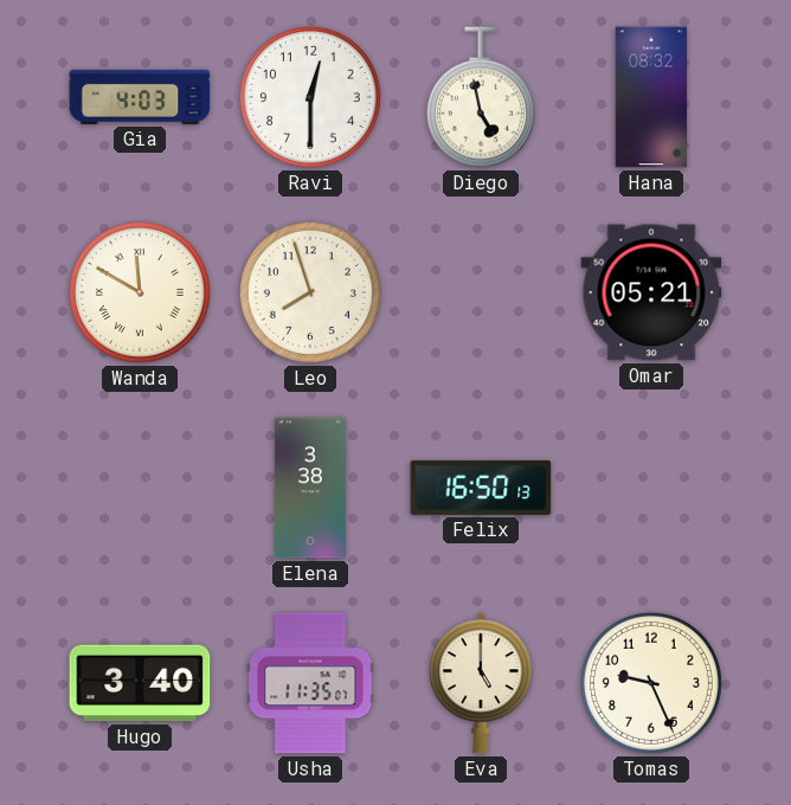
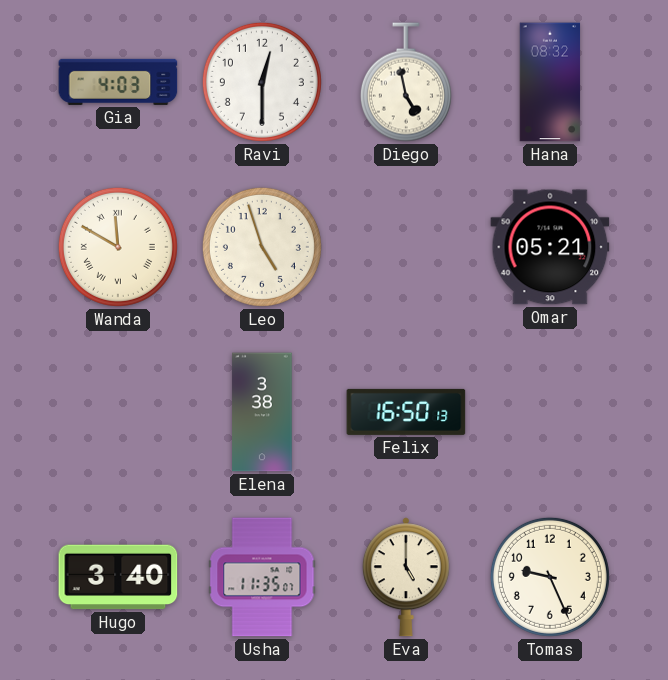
Leo: 7:57 -> 4:57 (262, 247)
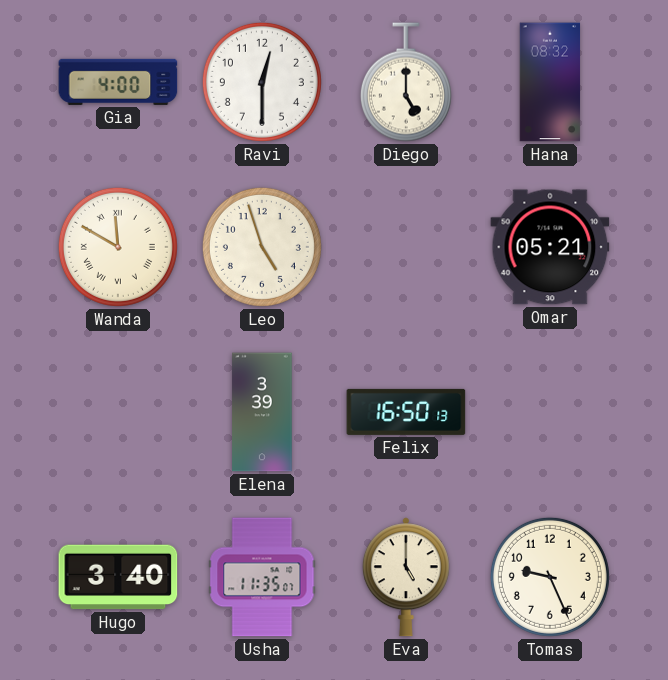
Gia: 4:03 -> 4:00 (118, 82)
Diego: 4:58 -> 5:00 (406, 82)
Elena: 3:38 -> 3:39 (262, 412)
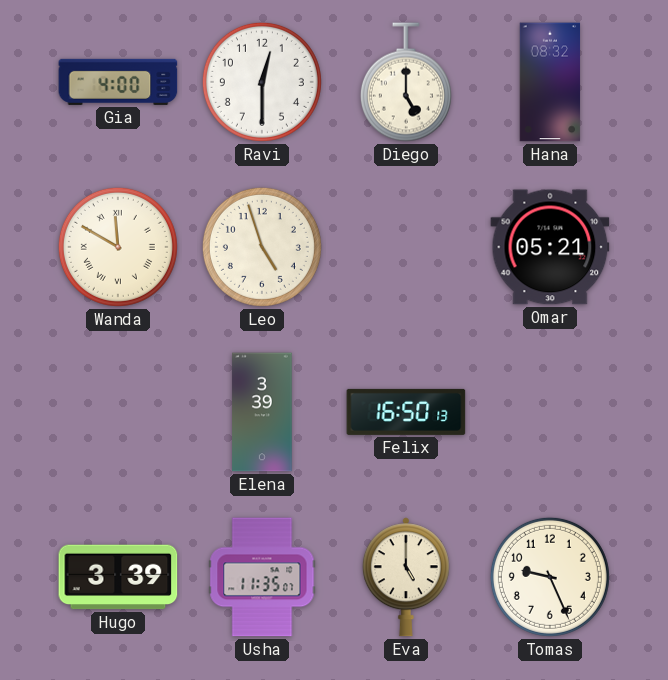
Hugo: 3:40 -> 3:39 (118, 577)
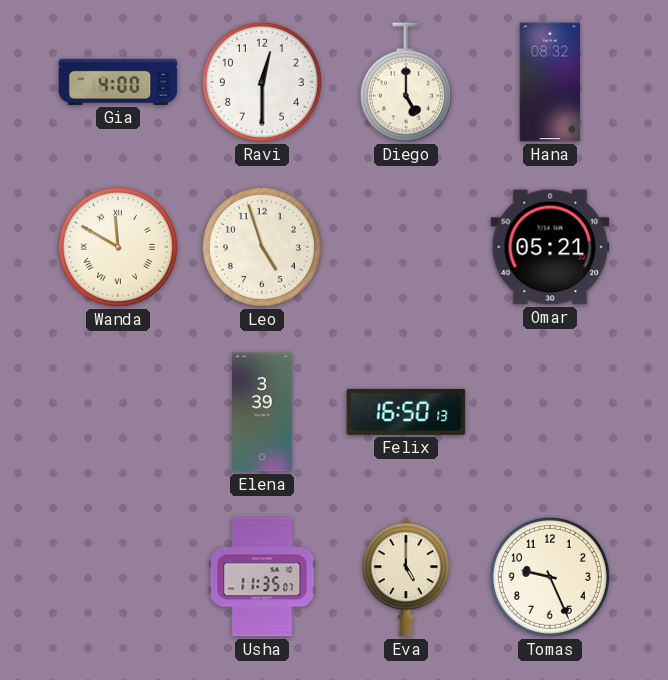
Hugo: 3:39 -> none (118, 577)
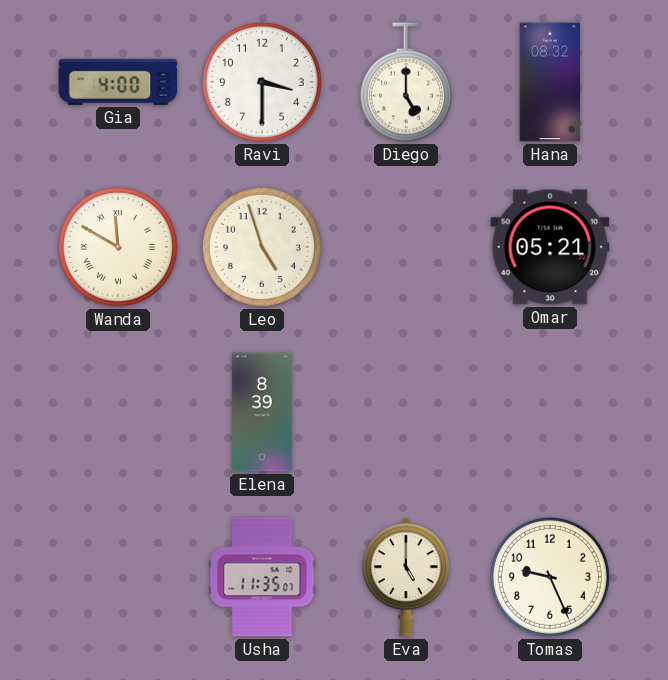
Ravi: 12:30 -> 3:30 (262, 82)
Elena: 3:39 -> 8:39 (262, 412)
Felix: 16:50 -> none (406, 412)
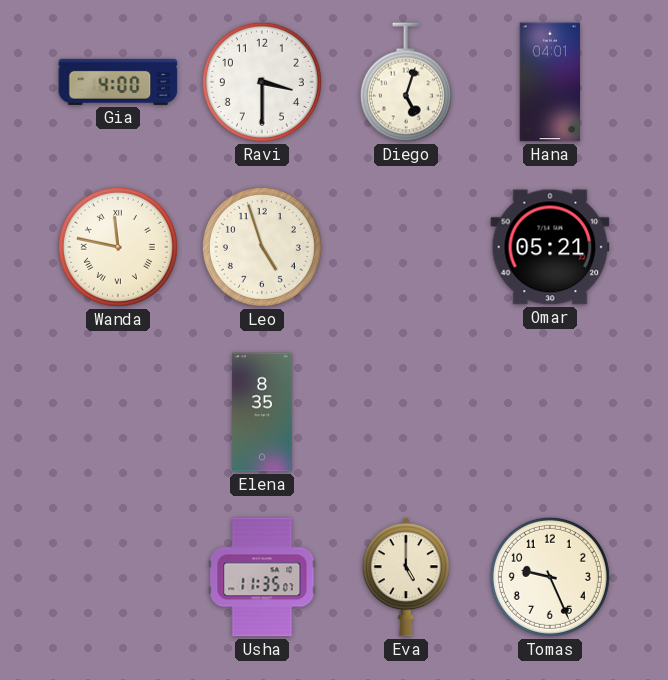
Diego: 5:00 -> 5:03 (406, 82)
Hana: 08:32 -> 04:01 (550, 82)
Wanda: 11:50 -> 11:47 (118, 247)
Elena: 8:39 -> 8:35 (262, 412)
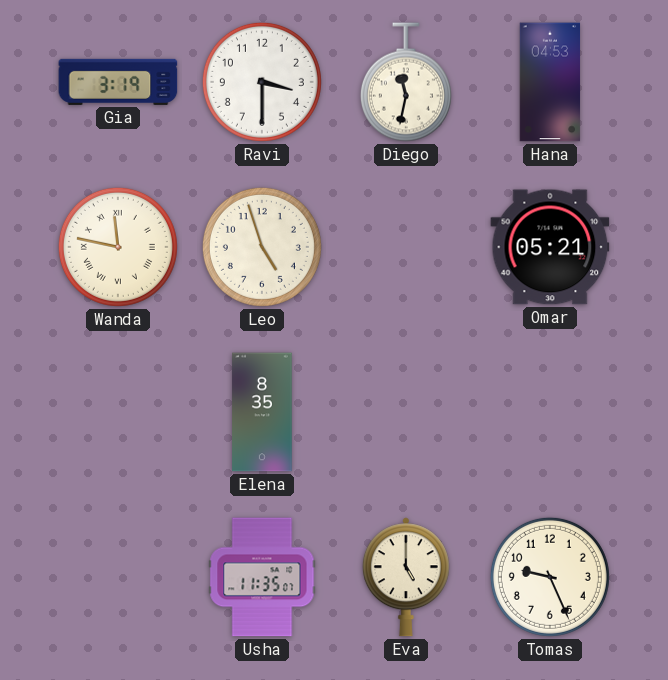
Gia: 4:00 -> 3:19 (118, 82)
Diego: 5:03 -> 11:32 (406, 82)
Hana: 04:01 -> 04:53 (550, 82)
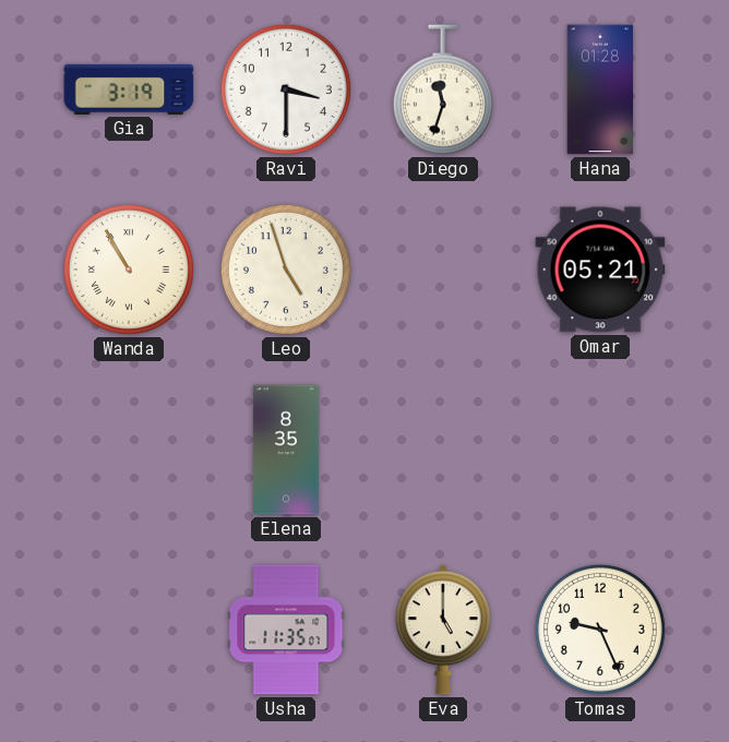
Diego: 11:32 -> 11:33 (443, 89)
Hana: 04:53 -> 01:28 (600, 89)
Wanda: 11:47 -> 10:55 (129, 270)
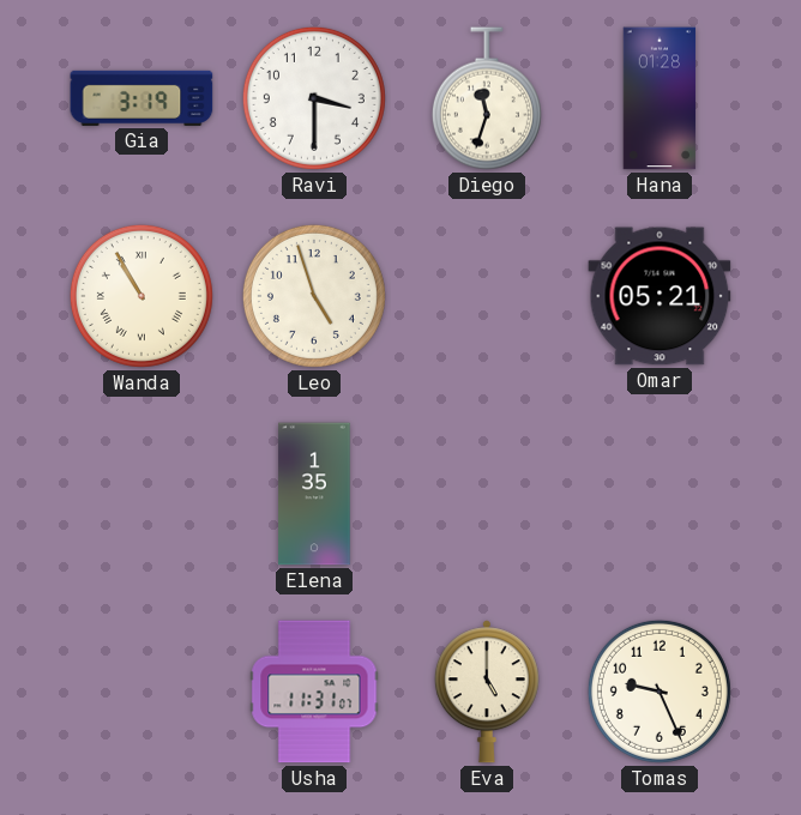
Elena: 8:35 -> 1:35 (314, 494)
Usha: 11:35 -> 11:31 (314, 692)
